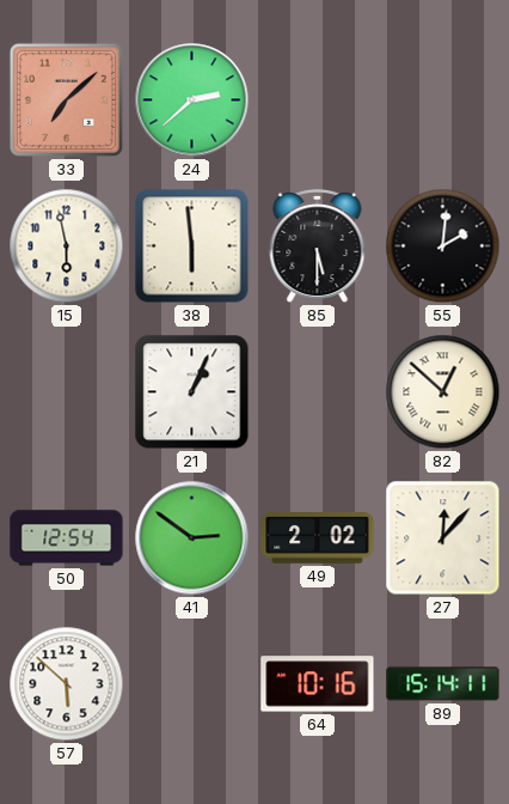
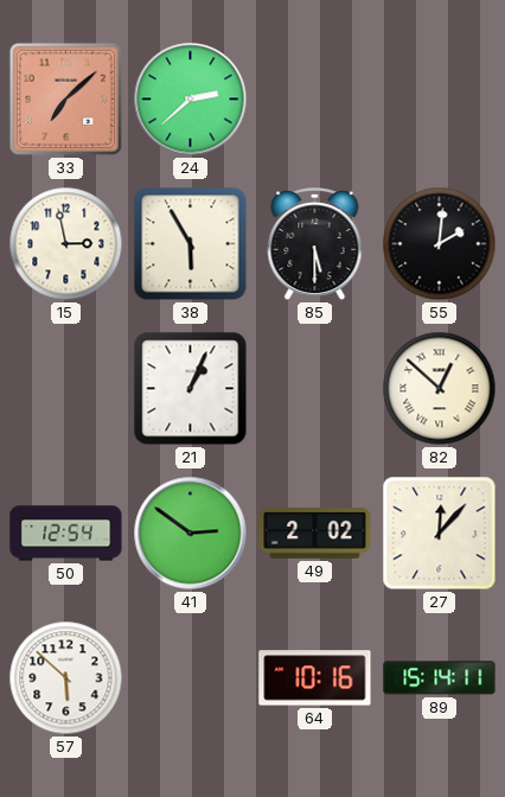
15: 5:58 -> 2:58 (66, 244)
38: 5:59 -> 5:55 (191, 244)
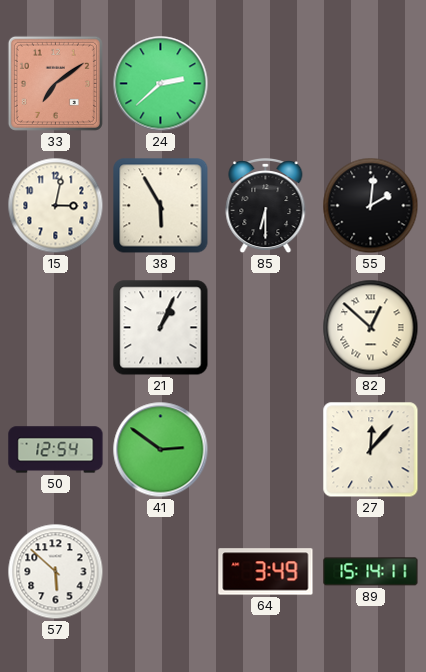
33: 7:08 -> 7:09 (55, 83)
15: 2:58 -> 3:02 (56, 206)
85: 5:30 -> 6:30 (266, 207)
49: 2:02 -> none (315, 534)
64: 10:16 -> 3:49 (266, 572)
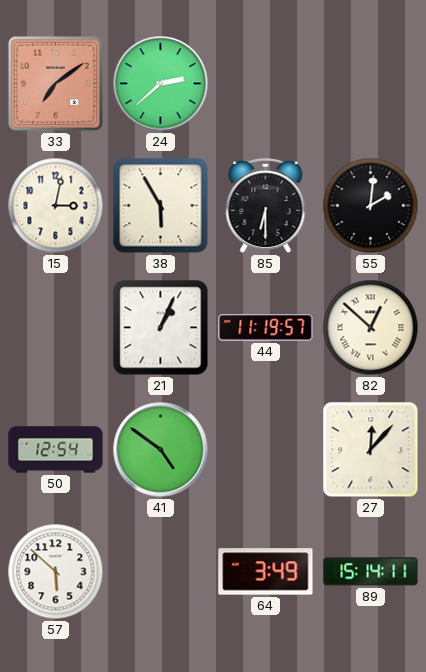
44: none -> 11:19 (266, 328)
41: 2:51 -> 4:51 (161, 450)
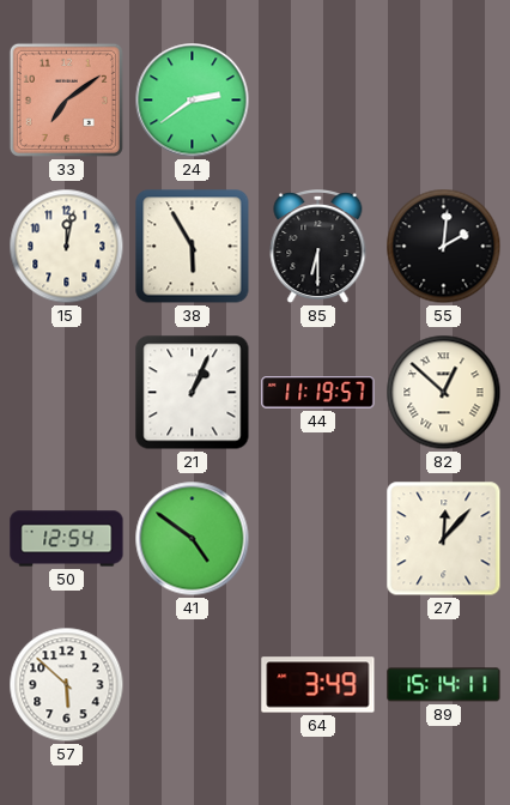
24: 2:38 -> 2:39 (193, 101)
15: 3:02 -> 12:02 (67, 247)
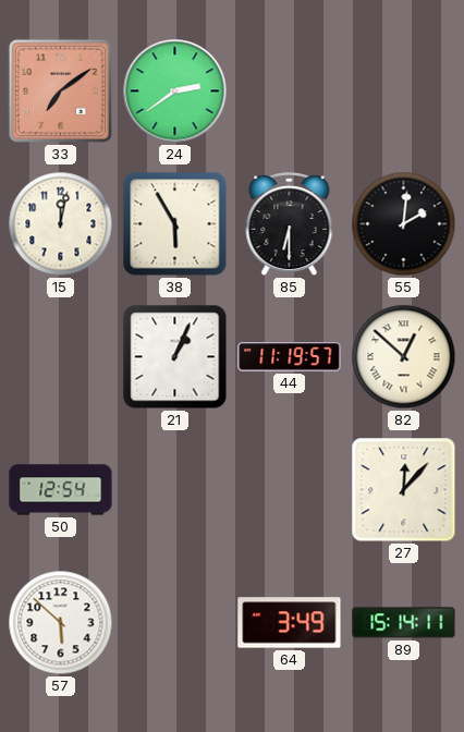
41: 4:51 -> none (193, 539)
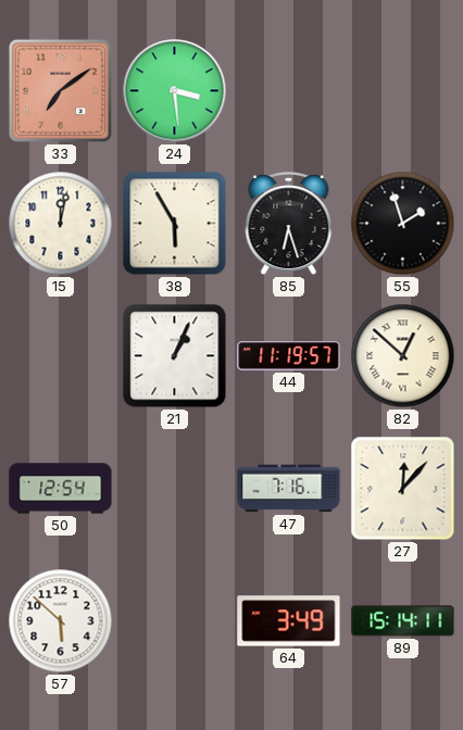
24: 2:39 -> 3:29 (175, 91)
85: 6:30 -> 6:27 (289, 225)
55: 2:01 -> 1:57 (403, 224)
47: none -> 7:16 (289, 489)
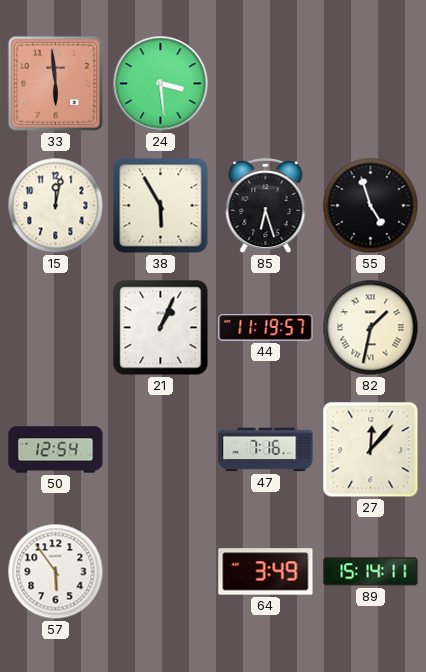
33: 7:09 -> 5:59 (55, 83)
55: 1:57 -> 4:57 (371, 206)
82: 12:52 -> 1:32 (371, 328)
57: 5:52 -> 5:54 (56, 572)
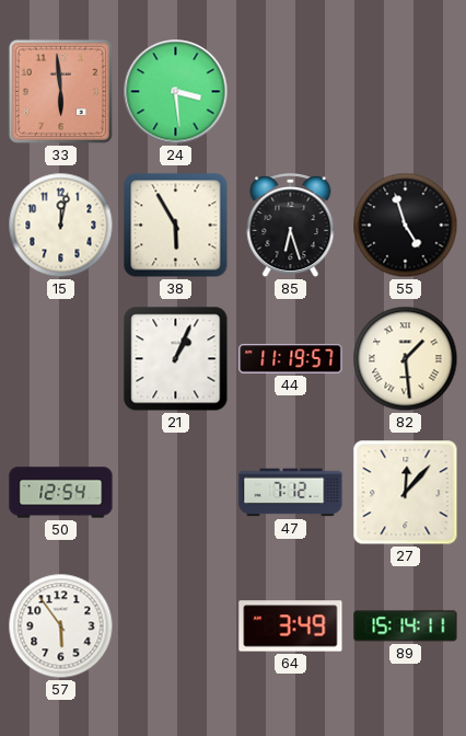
82: 1:32 -> 1:29 (406, 359)
47: 7:16 -> 7:12 (291, 493)
